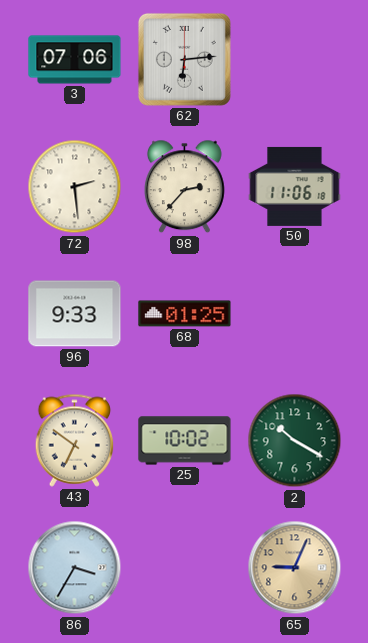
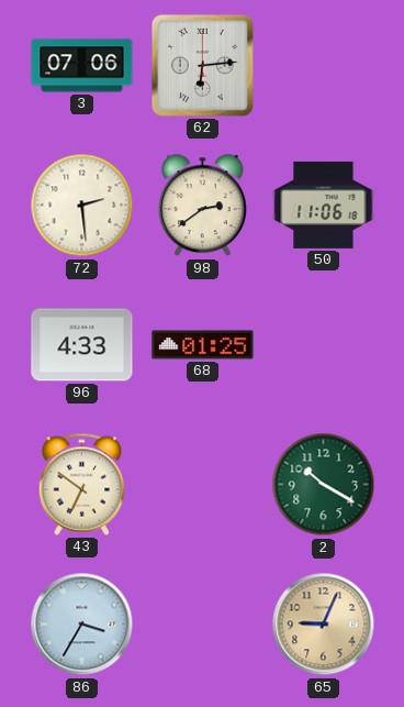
98: 2:37 -> 2:39 (202, 206)
96: 9:33 -> 4:33 (82, 345)
25: 10:02 -> none (185, 441)
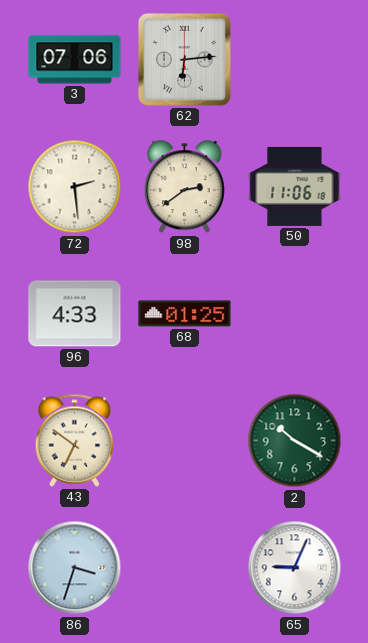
86: 3:35 -> 3:33 (75, 568)
65 dial: champagne -> white (295, 568)
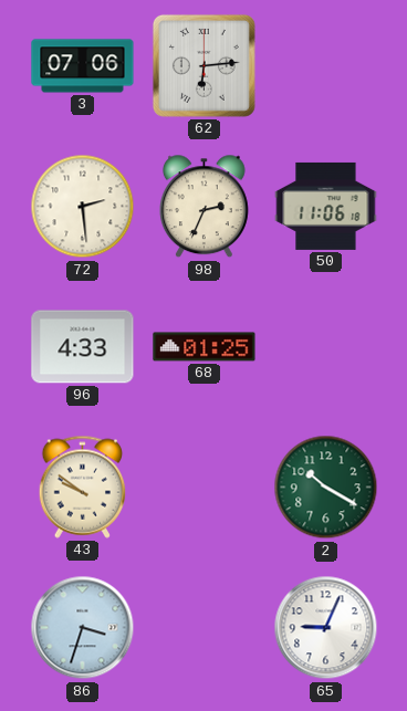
98: 2:39 -> 2:34 (203, 207)
43: 6:51 -> 9:51 (83, 487)
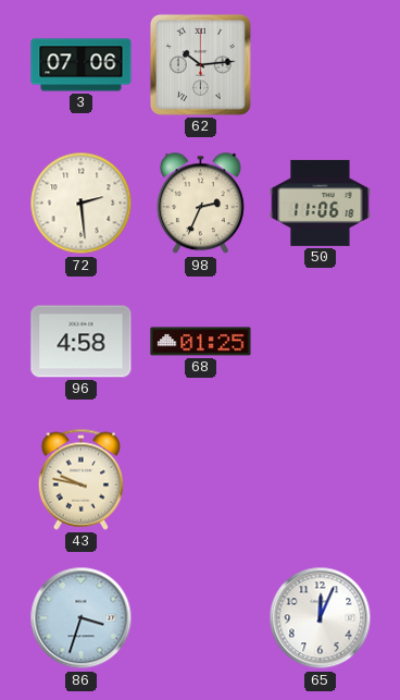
62: 6:14 -> 10:14 (200, 64)
96: 4:33 -> 4:58 (82, 342)
43: 9:51 -> 9:47 (82, 479)
2: 10:20 -> none (326, 488)
65: 9:04 -> 12:04 (321, 618)
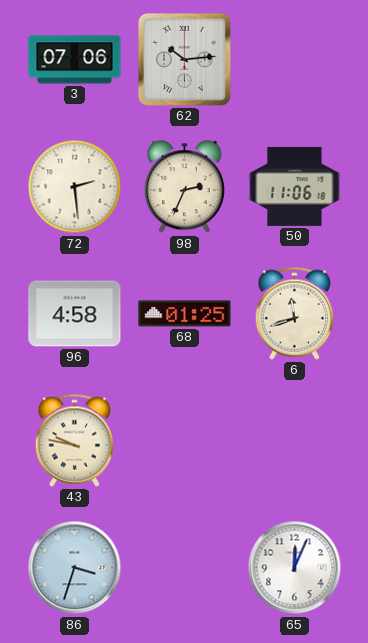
6: none -> 11:42 (295, 313)
